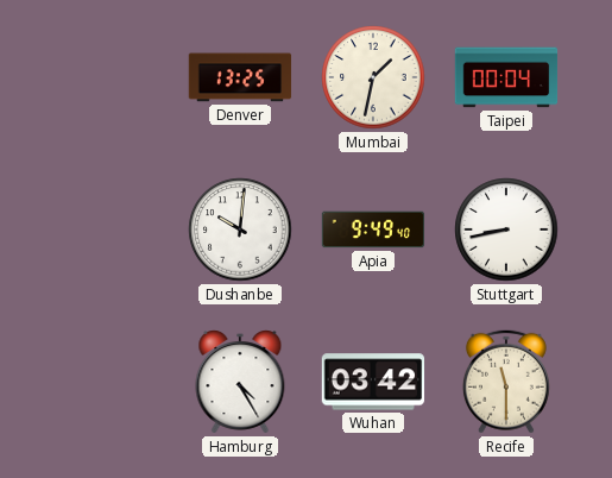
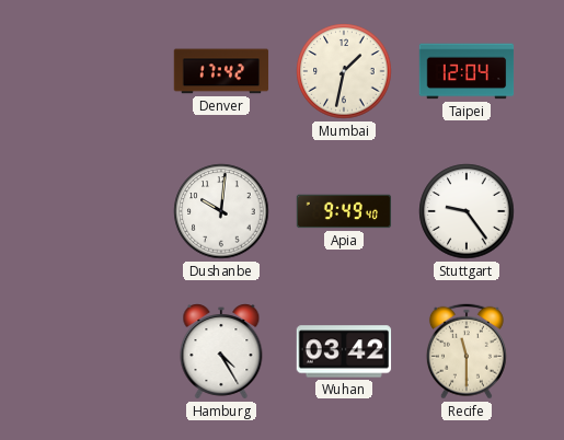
Denver: 13:25 -> 17:42 (221, 71)
Taipei: 00:04 -> 12:04 (467, 71)
Stuttgart: 8:43 -> 9:24 (467, 211)
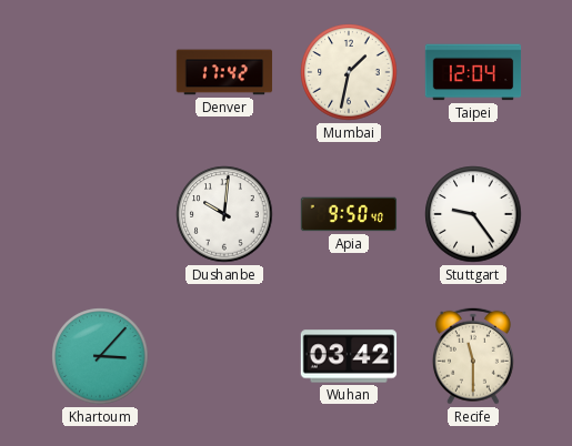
Apia: 9:49 -> 9:50 (349, 214)
Khartoum: none -> 3:07 (100, 356)
Hamburg: 4:25 -> none (221, 352)
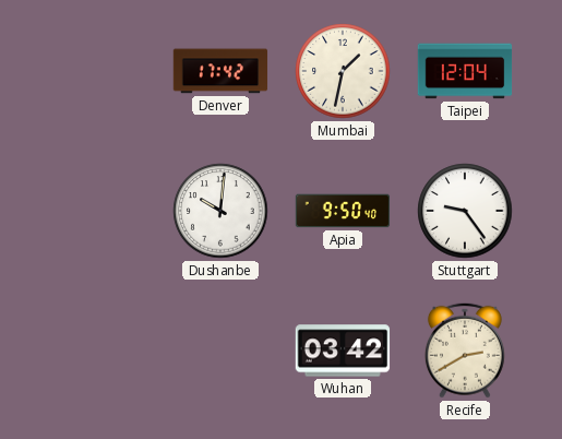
Khartoum: 3:07 -> none (100, 356)
Recife: 11:30 -> 2:40 (465, 351)
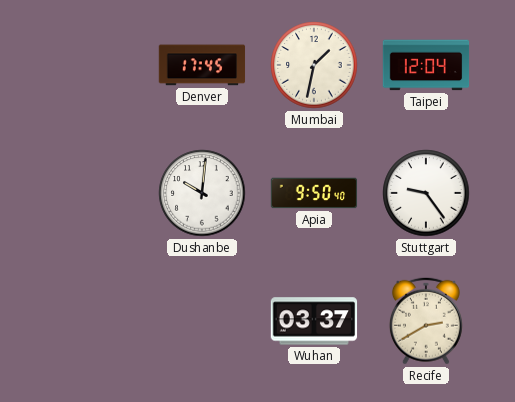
Denver: 17:42 -> 17:45 (202, 65)
Wuhan: 03:42 -> 03:37 (314, 321)
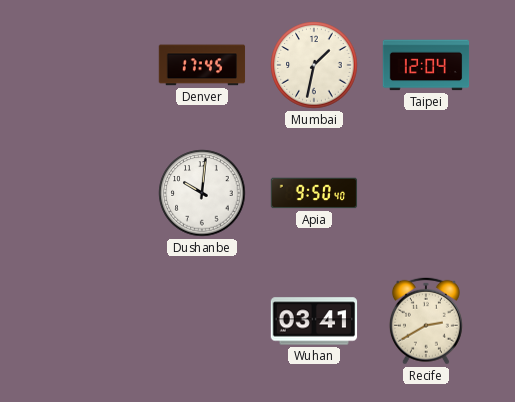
Stuttgart: 9:24 -> none (426, 193)
Wuhan: 03:37 -> 03:41 (314, 321)
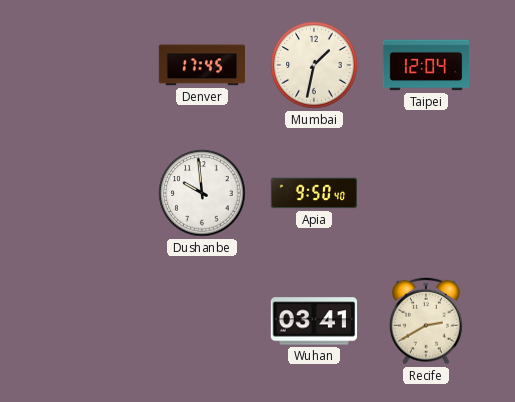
Dushanbe: 10:01 -> 9:59 (202, 193)
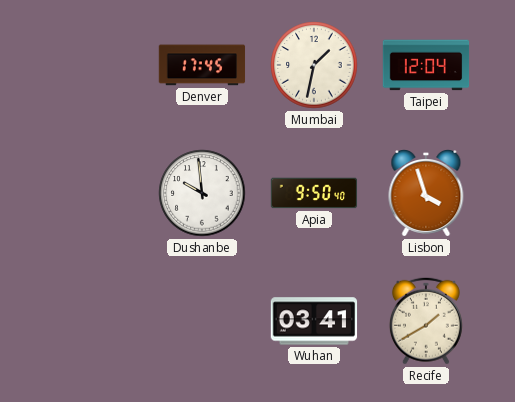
Lisbon: none -> 3:57 (426, 194)
Recife: 2:40 -> 1:40 (426, 321)
